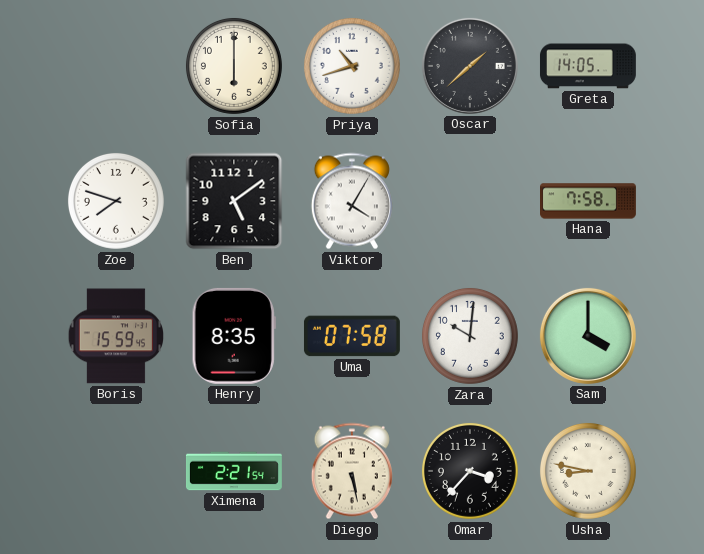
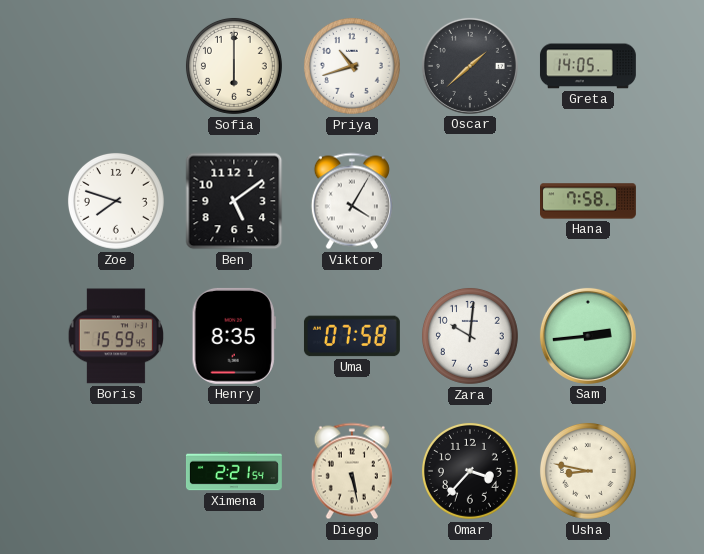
Sam: 4:00 -> 2:44 (588, 336)
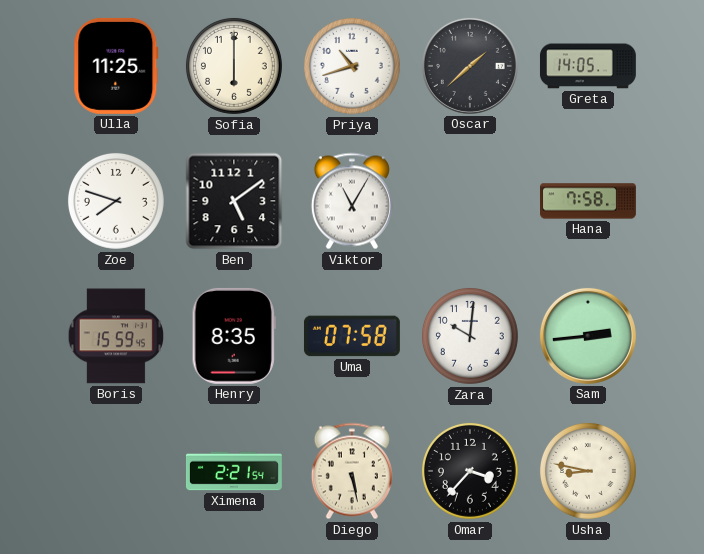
Ulla: none -> 11:25 (116, 66)
Viktor: 4:05 -> 11:05 (352, 201)
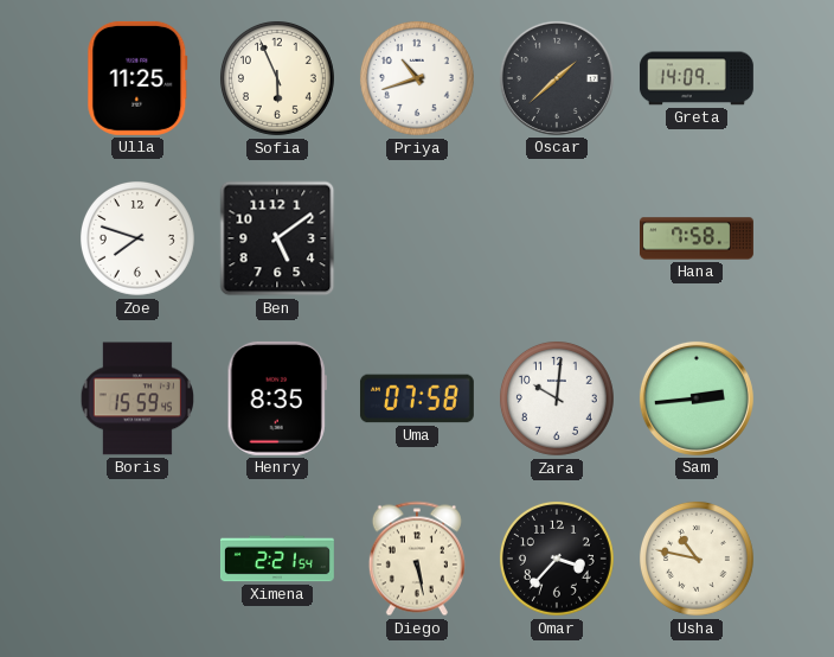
Sofia: 6:00 -> 5:56 (277, 78)
Greta: 14:05 -> 14:09 (697, 78)
Viktor: 11:05 -> none (352, 201)
Usha: 8:47 -> 10:47 (697, 559)
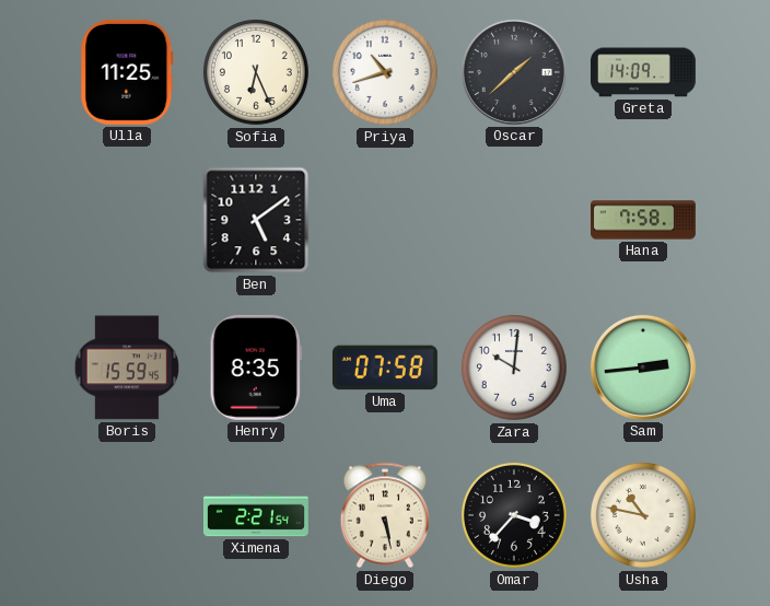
Sofia: 5:56 -> 6:26 (256, 72)
Zoe: 7:48 -> none (137, 238)
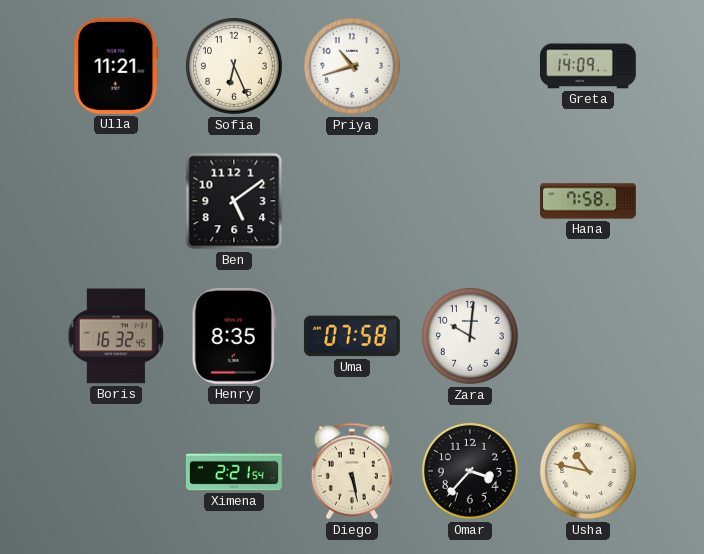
Ulla: 11:25 -> 11:21 (116, 66)
Oscar: 1:38 -> none (514, 72)
Boris: 15:59 -> 16:32 (115, 336)
Sam: 2:44 -> none (643, 368)
